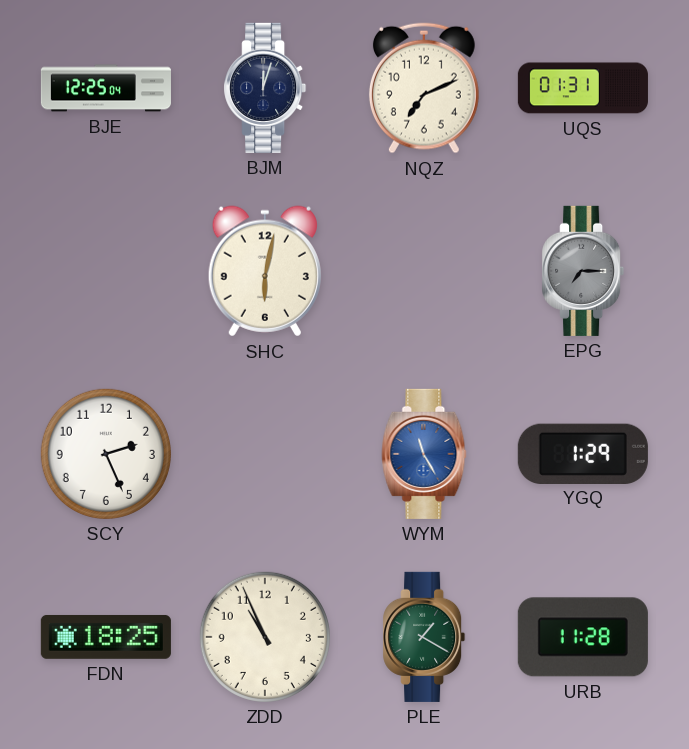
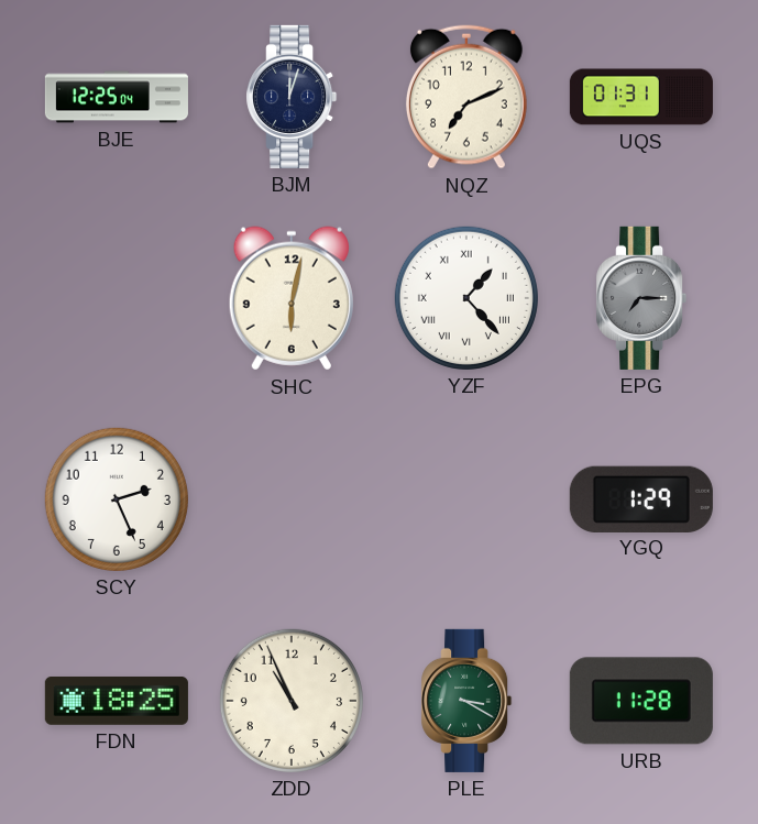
YZF: none -> 1:23 (466, 298)
WYM: 11:25 -> none (424, 454)
PLE: 1:20 -> 3:20 (466, 701)
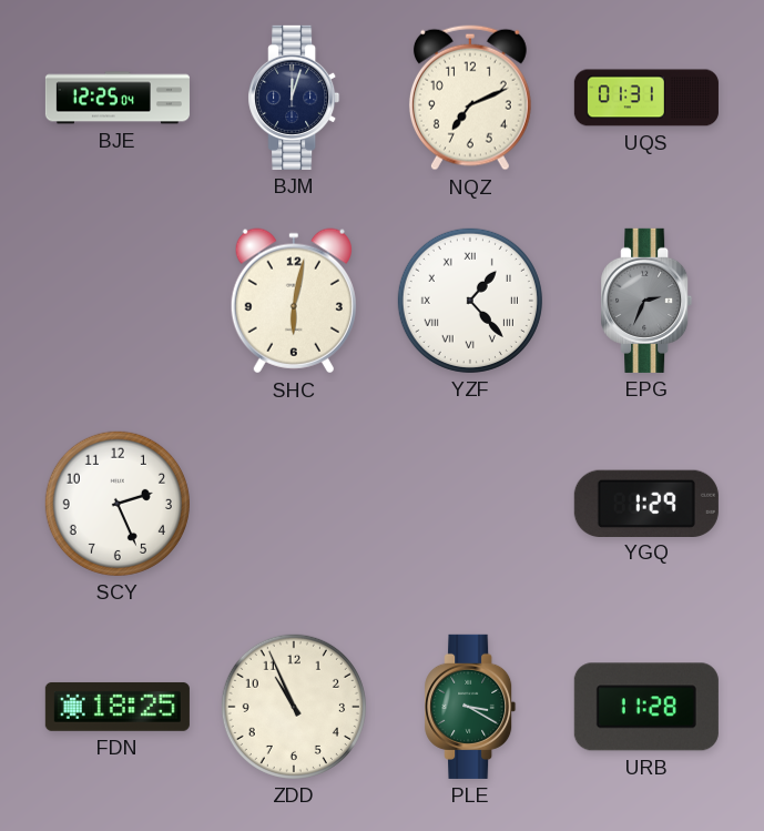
EPG: 7:15 -> 2:34 (646, 301)
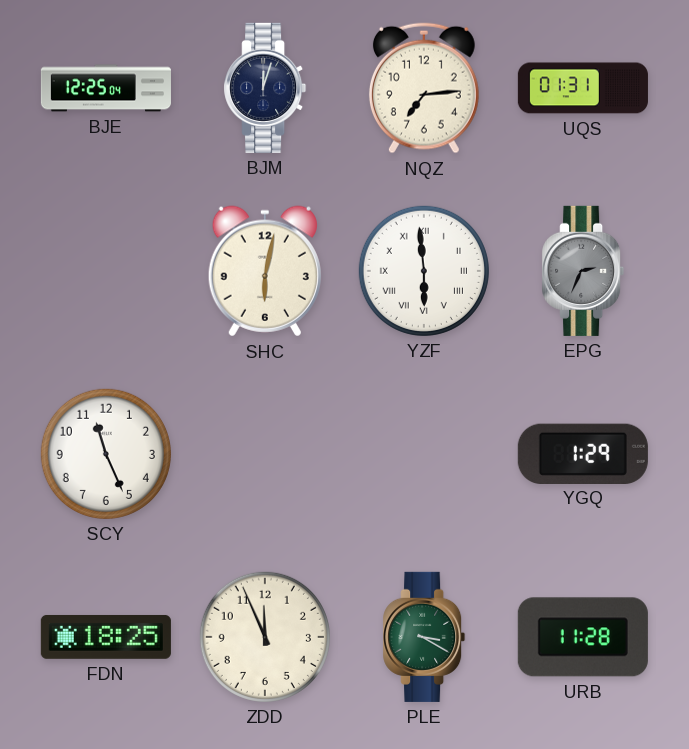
NQZ: 7:11 -> 7:14 (424, 88)
YZF: 1:23 -> 5:59 (424, 271)
SCY: 2:26 -> 11:26 (106, 454)
ZDD: 10:56 -> 11:56 (265, 637)
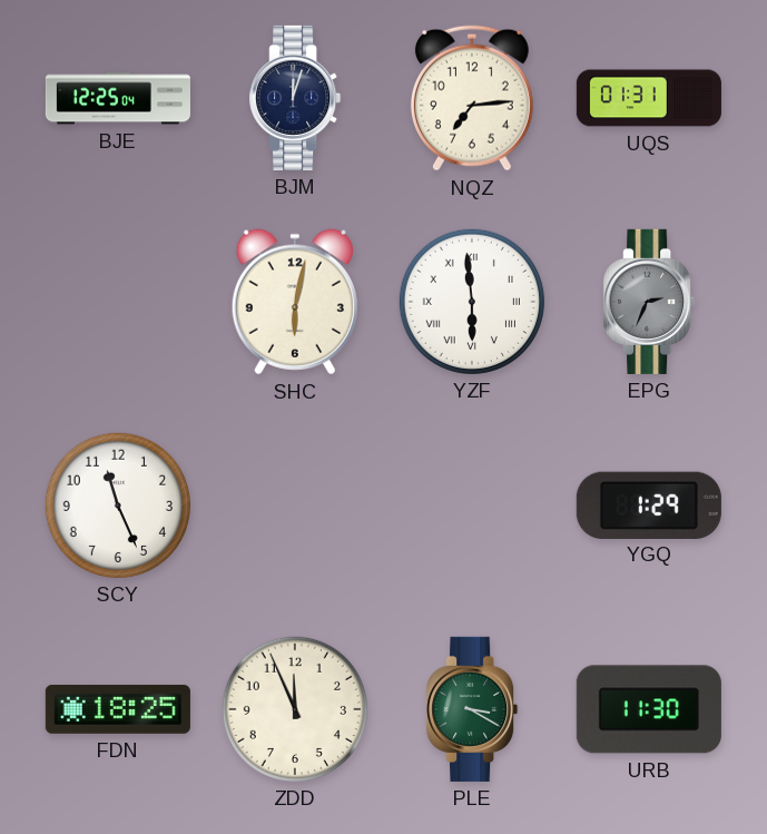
URB: 11:28 -> 11:30 (649, 709)
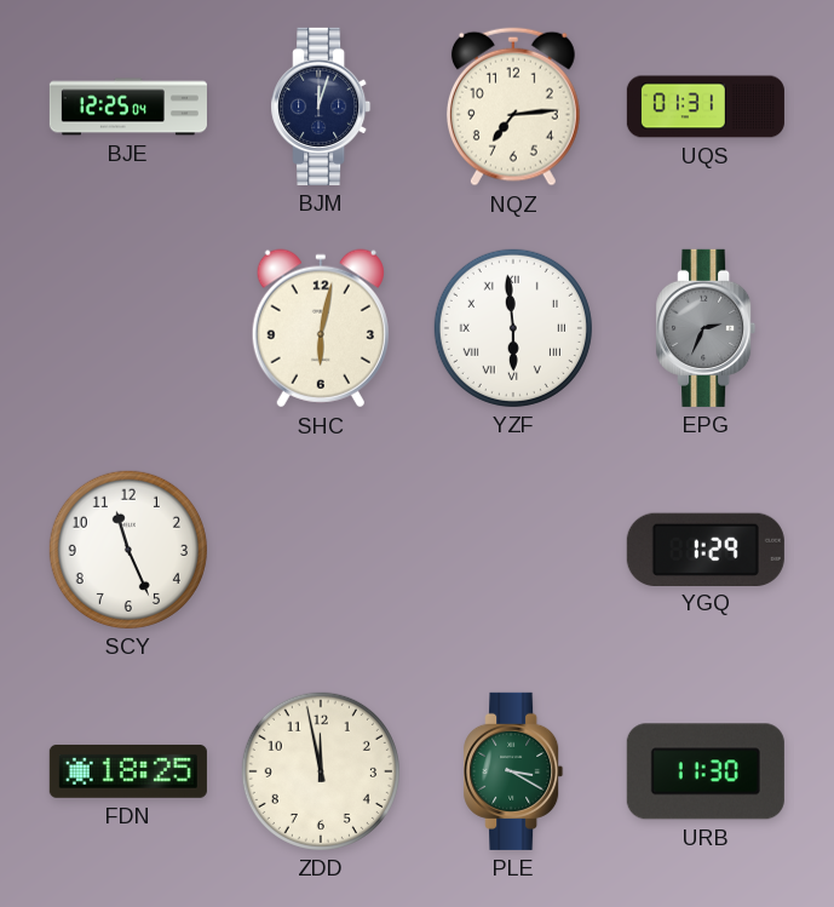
ZDD: 11:56 -> 11:58 (321, 771)
